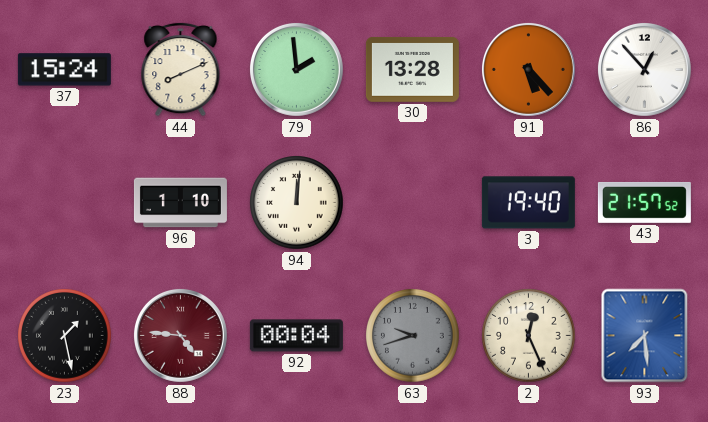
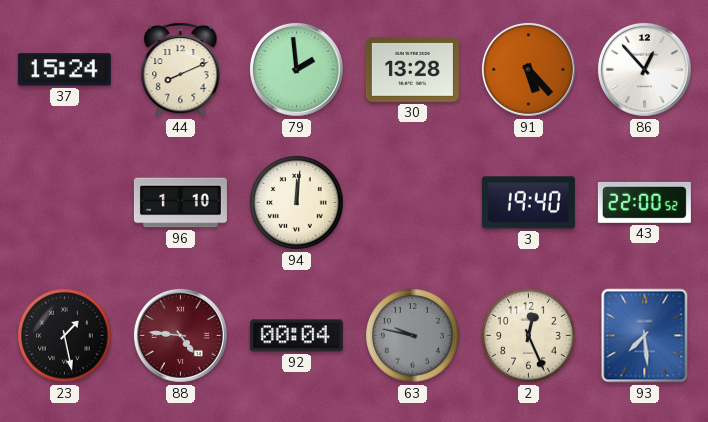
43: 21:57 -> 22:00 (644, 202)
63: 9:42 -> 9:47 (413, 336)
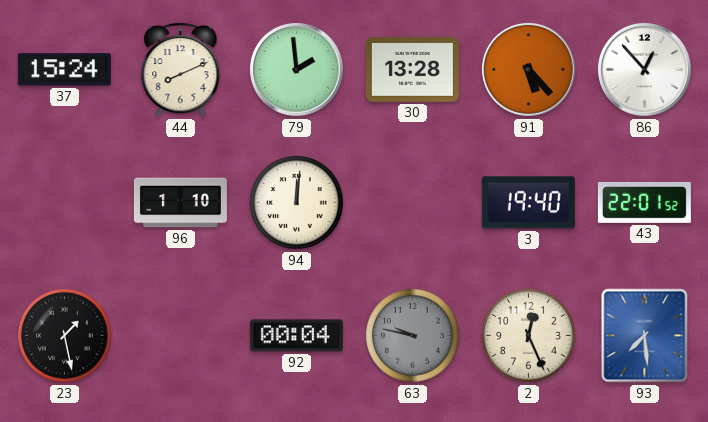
43: 22:00 -> 22:01 (644, 202)
88: 4:46 -> none (180, 335)
